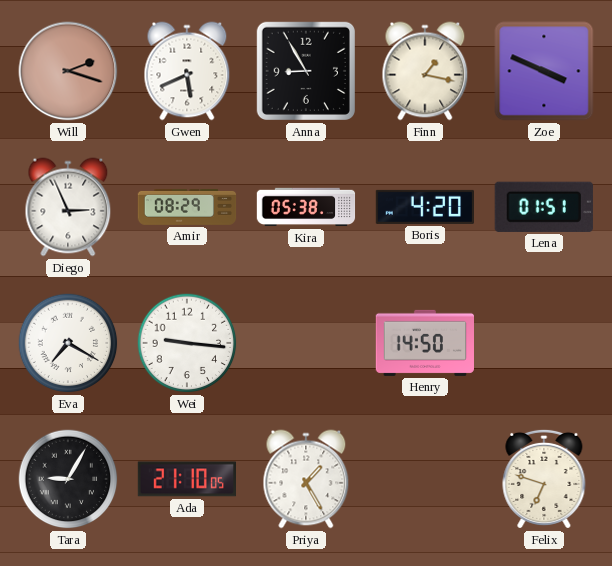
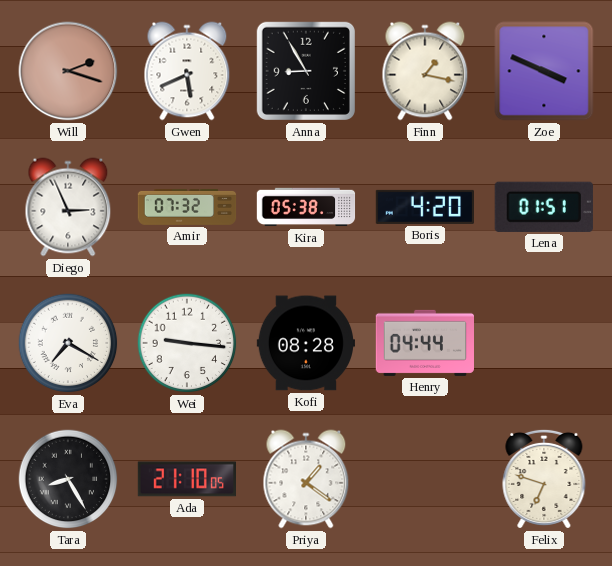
Amir: 08:29 -> 07:32 (187, 207)
Kofi: none -> 08:28 (305, 343)
Henry: 14:50 -> 04:44 (424, 343)
Tara: 9:05 -> 8:25 (68, 479)
Priya: 1:25 -> 1:21 (306, 479)
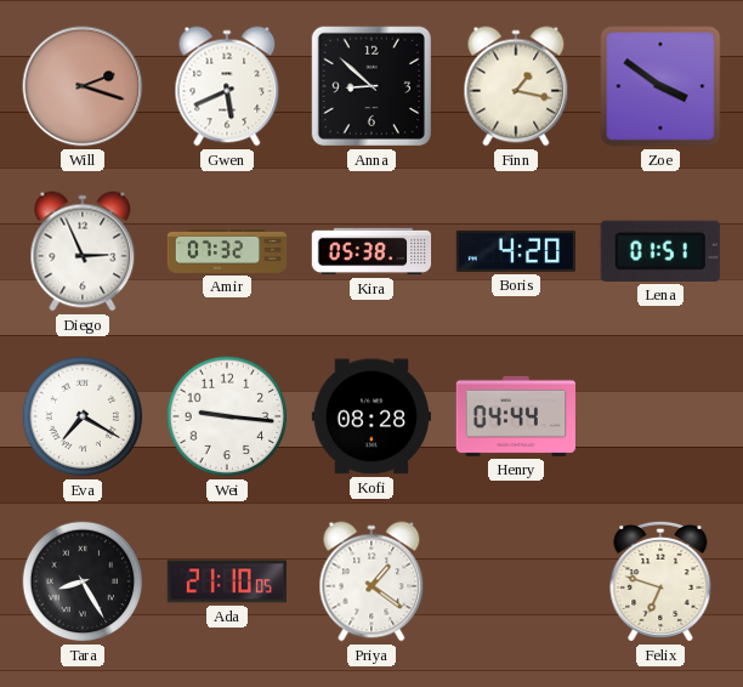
Anna: 8:55 -> 8:52 (371, 86)
Zoe: 3:49 -> 3:51 (660, 86)
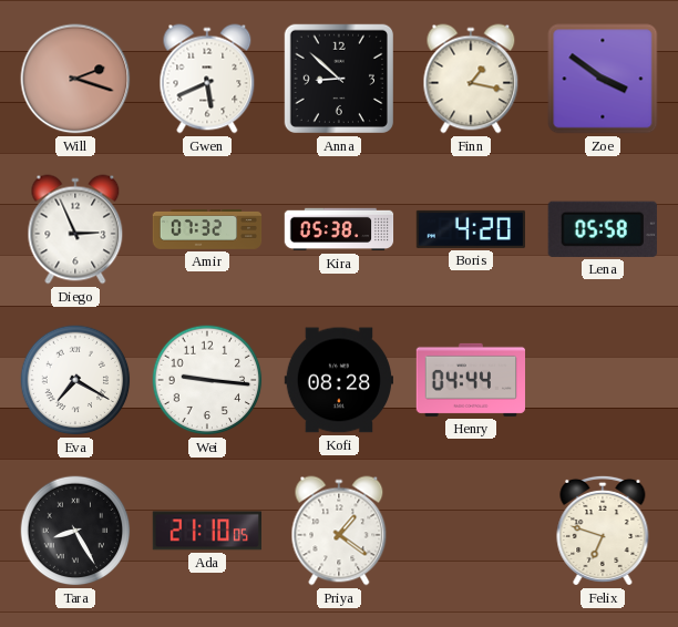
Lena: 01:51 -> 05:58 (603, 229)
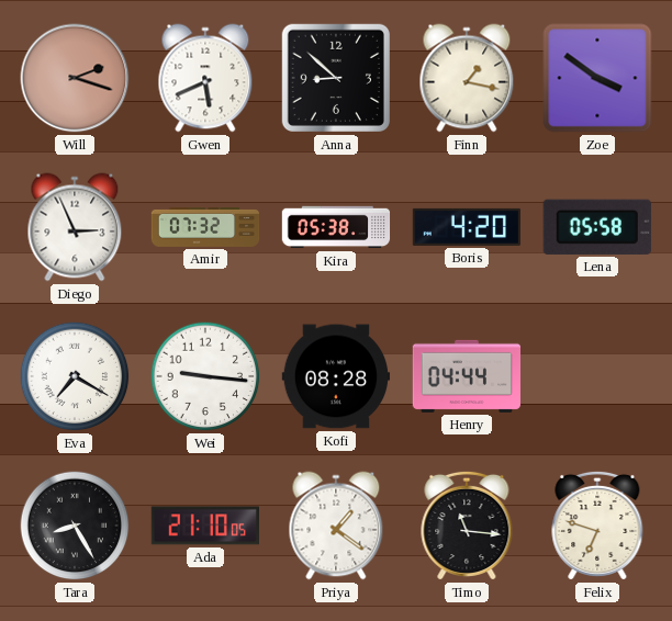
Timo: none -> 11:16 (467, 526)
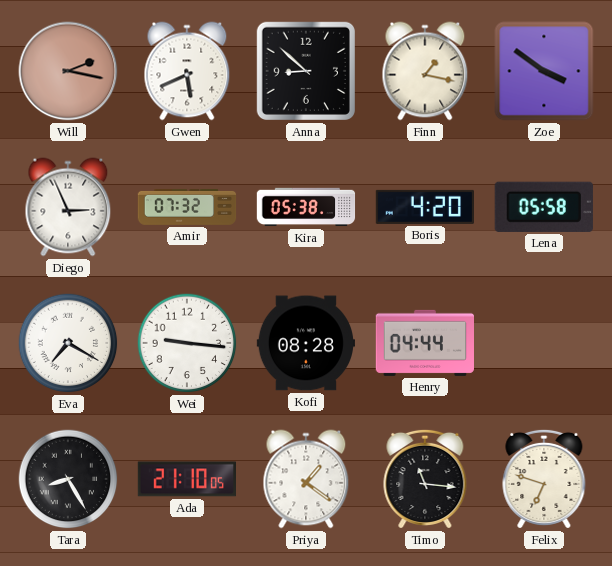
Will: 2:18 -> 2:17 (68, 71)
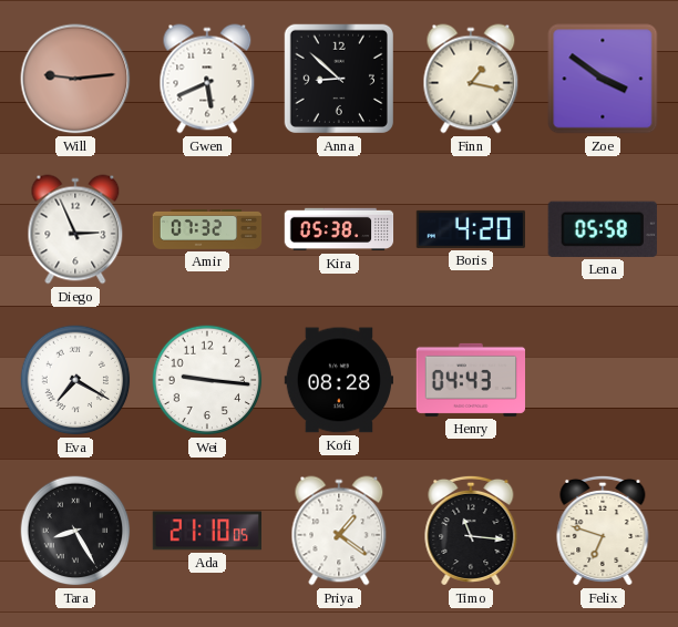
Will: 2:17 -> 9:14 (75, 79)
Henry: 04:44 -> 04:43 (470, 380)
